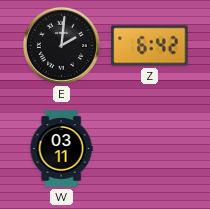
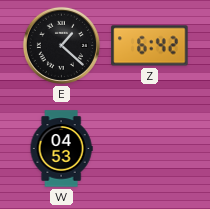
E: 2:01 -> 1:22 (61, 45)
W: 03:11 -> 04:53 (61, 149)
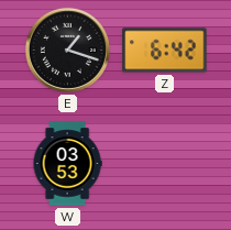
E: 1:22 -> 1:18 (67, 50)
W: 04:53 -> 03:53 (67, 164)
